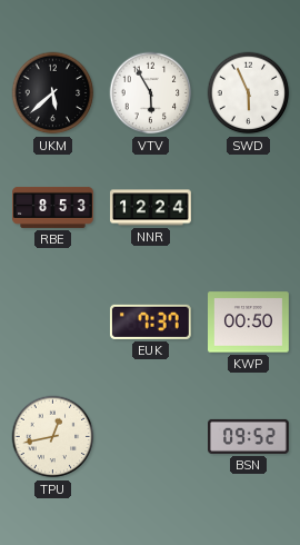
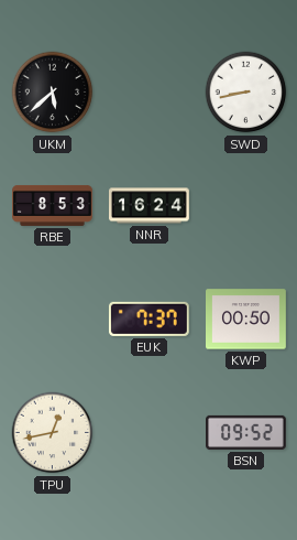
VTV: 5:55 -> none (151, 93)
SWD: 5:56 -> 8:43 (246, 93)
NNR: 12:24 -> 16:24 (150, 206)
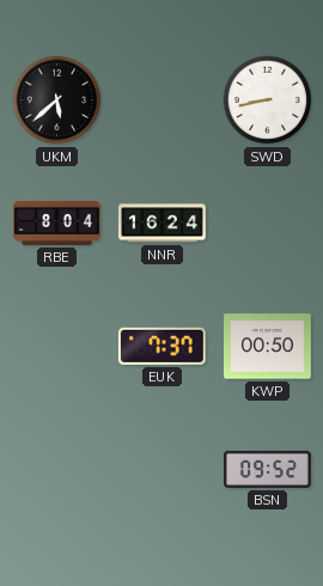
RBE: 8:53 -> 8:04 (57, 222)
TPU: 12:43 -> none (53, 433)
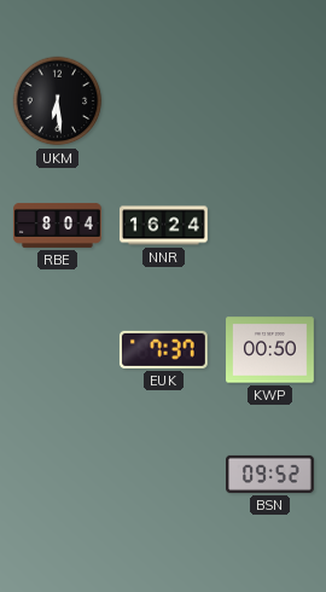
UKM: 5:38 -> 6:29 (58, 101)
SWD: 8:43 -> none (268, 100)
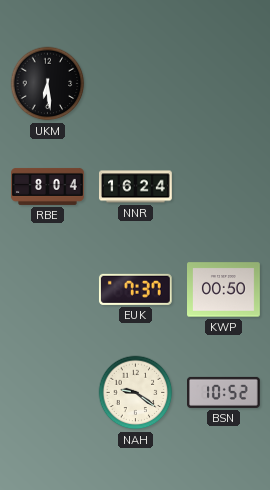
NAH: none -> 9:21 (136, 393)
BSN: 09:52 -> 10:52 (224, 392)
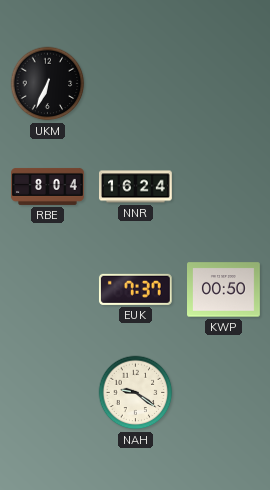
UKM: 6:29 -> 6:34 (48, 84)
BSN: 10:52 -> none (224, 392)
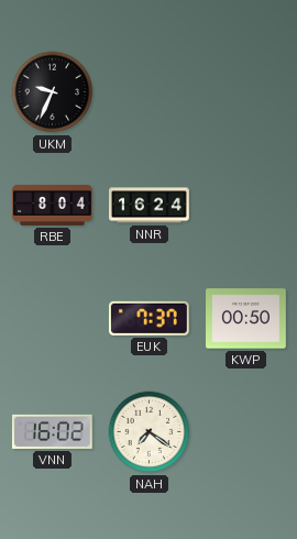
UKM: 6:34 -> 9:34 (53, 92)
VNN: none -> 16:02 (53, 431)
NAH: 9:21 -> 7:21 (150, 432)
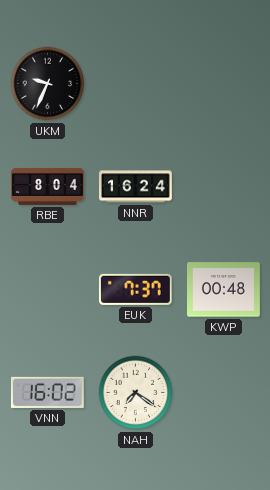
KWP: 00:50 -> 00:48 (224, 290)
